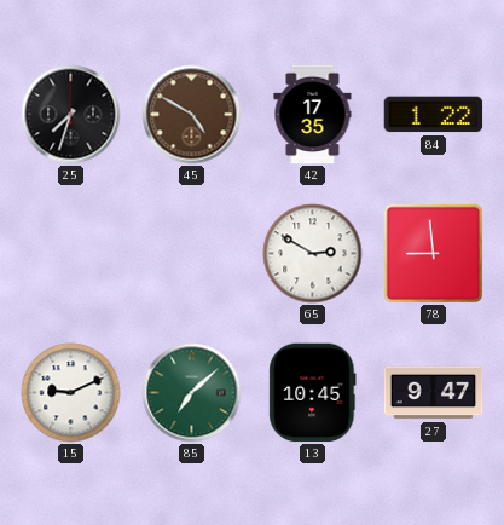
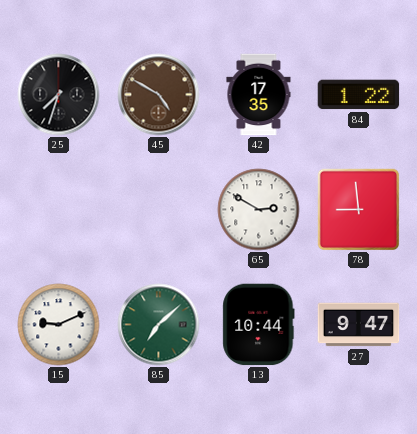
13: 10:45 -> 10:44 (259, 325)
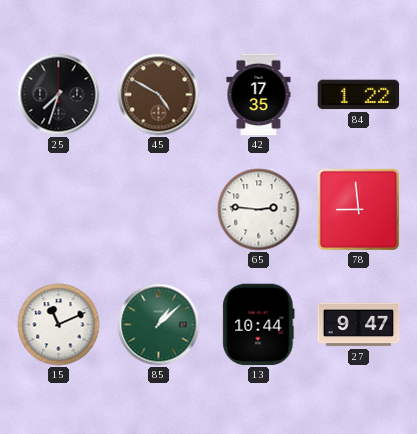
65: 2:50 -> 2:46 (259, 210)
15: 9:11 -> 11:11 (59, 325)
85: 7:08 -> 1:08 (159, 325)
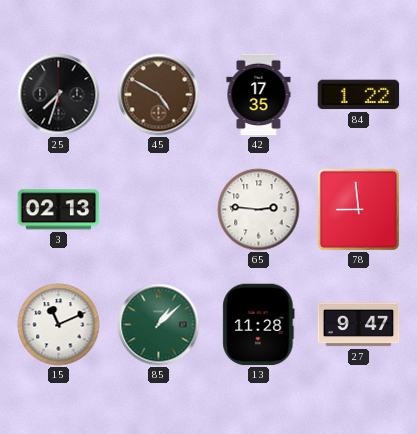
3: none -> 02:13 (59, 210)
13: 10:44 -> 11:28 (259, 325)
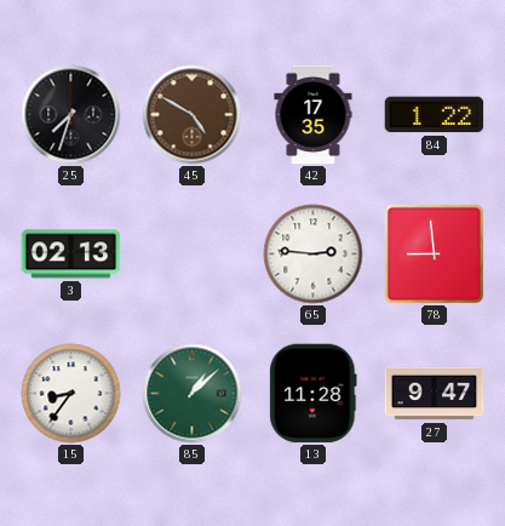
15: 11:11 -> 8:36 (71, 394)
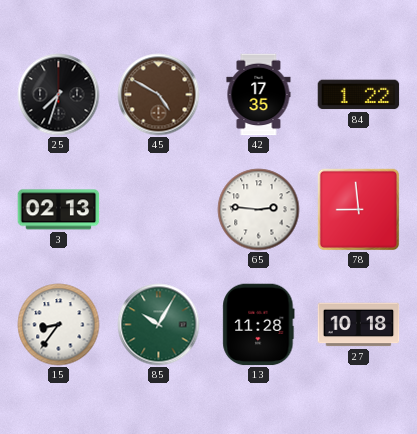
85: 1:08 -> 10:05 (159, 325)
27: 9:47 -> 10:18 (359, 325)
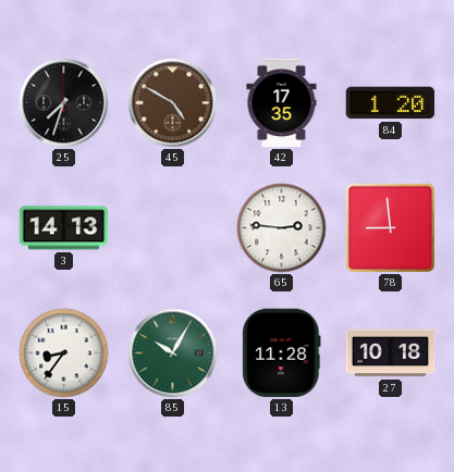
84: 1:22 -> 1:20 (391, 103)
3: 02:13 -> 14:13 (64, 228)
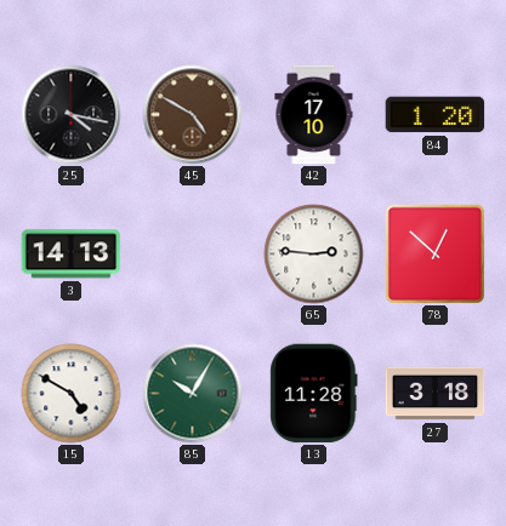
25: 7:33 -> 4:17 (72, 115)
42: 17:35 -> 17:10 (314, 115)
78: 8:59 -> 12:52 (434, 253)
15: 8:36 -> 4:50 (72, 394)
27: 10:18 -> 3:18 (436, 394)
